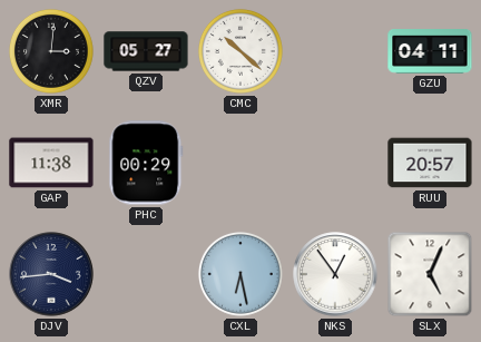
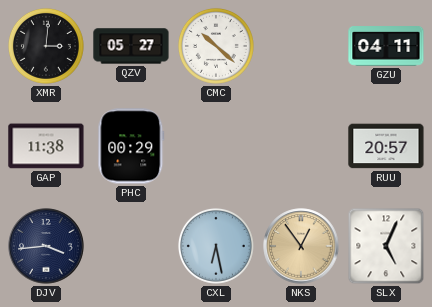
NKS dial: white -> champagne (301, 246)
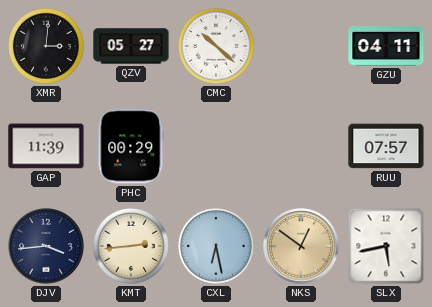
GAP: 11:38 -> 11:39 (46, 146)
RUU: 20:57 -> 07:57 (386, 146)
KMT: none -> 2:44 (131, 246)
NKS: 12:54 -> 12:51 (301, 246)
SLX: 5:04 -> 5:43 (386, 246)
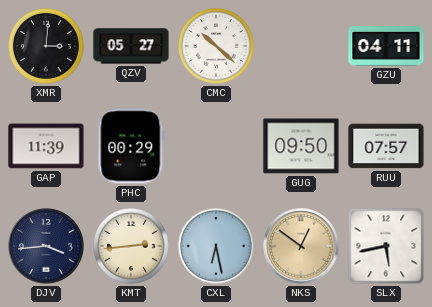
GUG: none -> 09:50 (301, 146)
